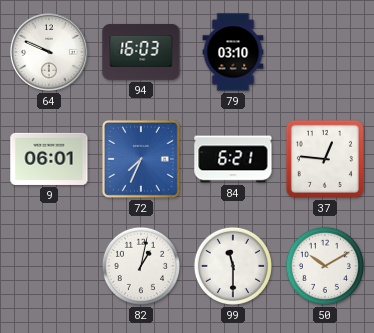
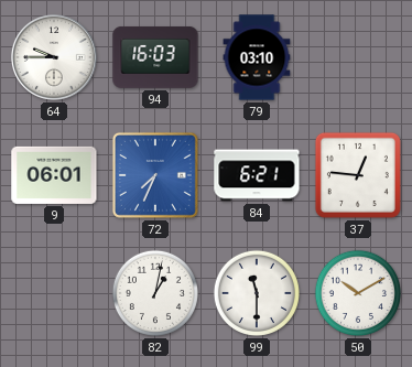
64: 9:49 -> 9:45 (54, 57)
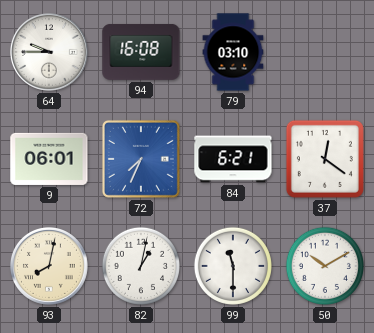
94: 16:03 -> 16:08 (141, 52)
37: 12:46 -> 12:21 (325, 159)
93: none -> 8:02 (49, 266)
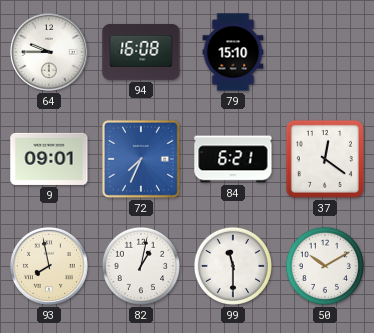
79: 03:10 -> 15:10 (233, 52)
9: 06:01 -> 09:01 (49, 159)
93: 8:02 -> 7:58 (49, 266)
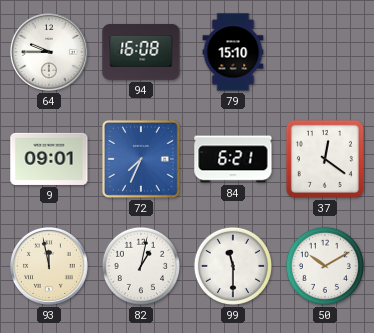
93: 7:58 -> 11:58 (49, 266)
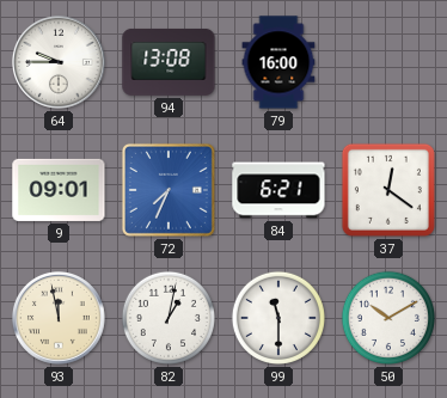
94: 16:08 -> 13:08 (169, 62)
79: 15:10 -> 16:00 (278, 62)
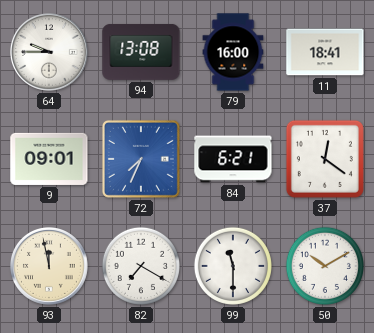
11: none -> 18:41 (325, 52)
82: 1:02 -> 7:20 (141, 266)
